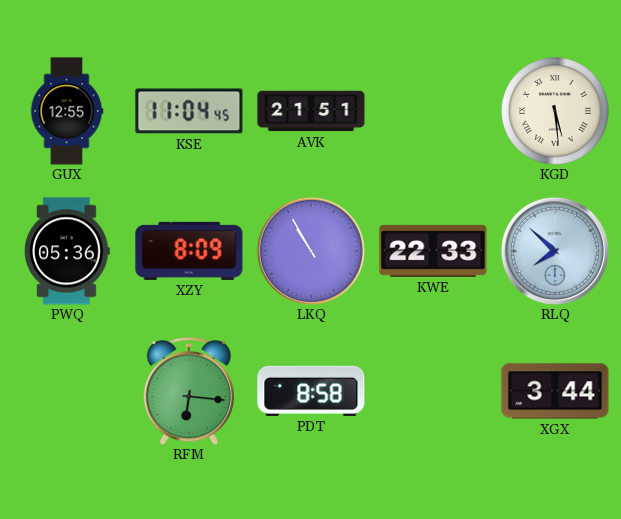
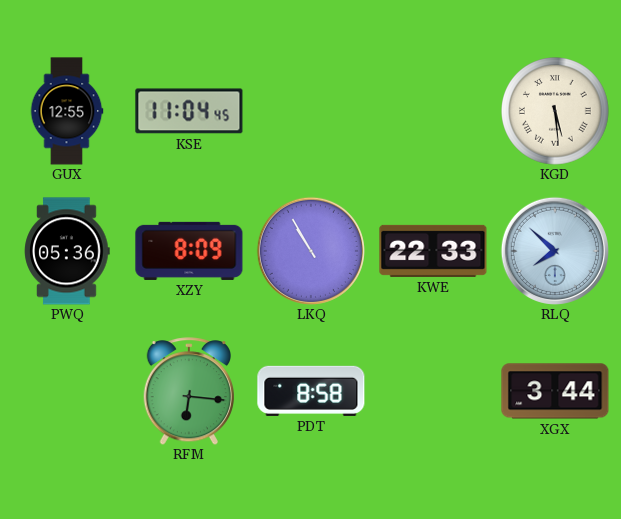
AVK: 21:51 -> none (311, 111)
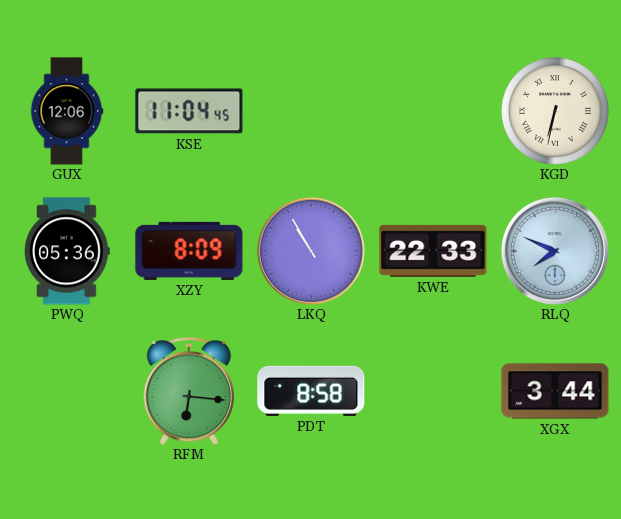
GUX: 12:55 -> 12:06 (67, 111)
KGD: 5:29 -> 6:32 (556, 112)
RLQ: 7:52 -> 7:49 (555, 251)
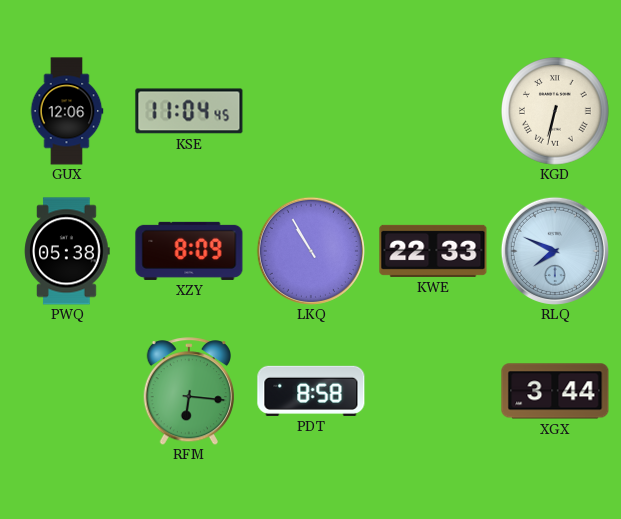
PWQ: 05:36 -> 05:38 (67, 251)
